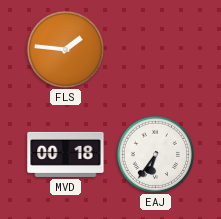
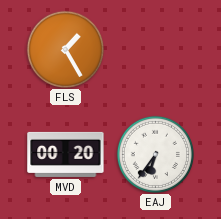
FLS: 1:46 -> 1:25 (65, 49)
MVD: 00:18 -> 00:20 (66, 154)
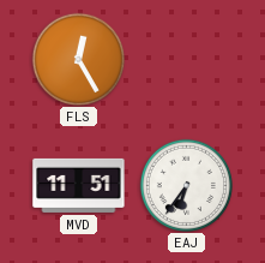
FLS: 1:25 -> 12:25 (78, 59)
MVD: 00:20 -> 11:51 (79, 185)
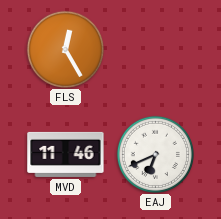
MVD: 11:51 -> 11:46 (66, 154)
EAJ: 6:36 -> 6:41 (155, 154)
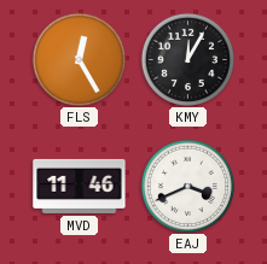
KMY: none -> 12:05 (187, 59)
EAJ: 6:41 -> 3:41 (187, 186)
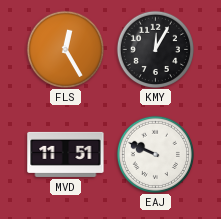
MVD: 11:46 -> 11:51 (66, 154)
EAJ: 3:41 -> 9:49 (155, 154)
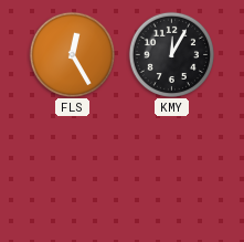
MVD: 11:51 -> none (66, 154)
EAJ: 9:49 -> none (155, 154)
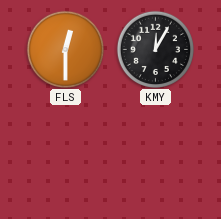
FLS: 12:25 -> 12:30 (65, 49)
